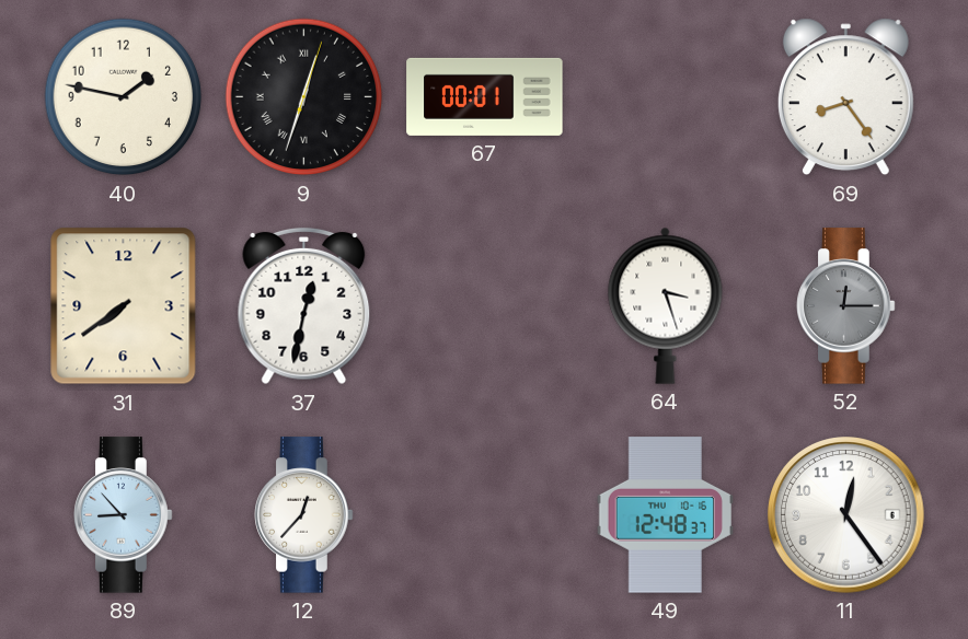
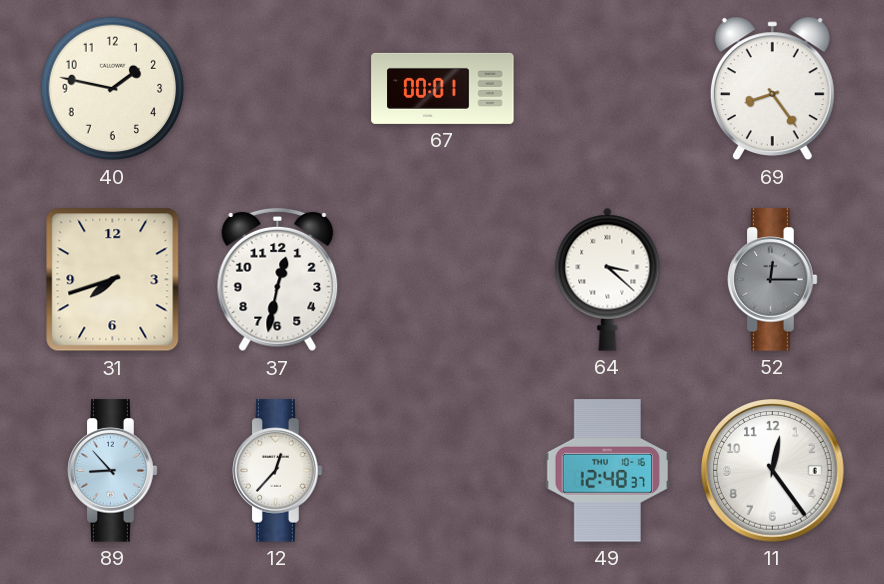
9: 12:33 -> none (304, 97)
31: 7:39 -> 7:42 (113, 280)
64: 3:27 -> 3:22 (608, 279)
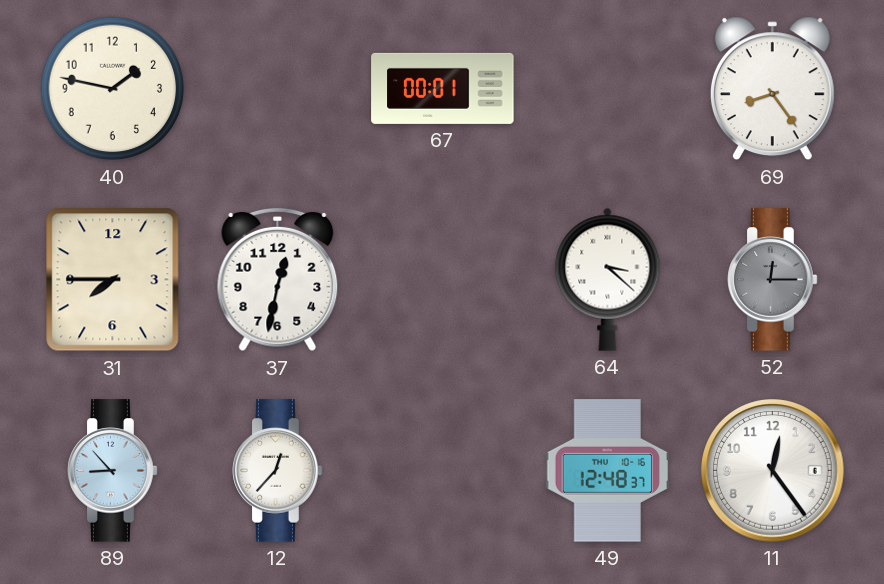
31: 7:42 -> 7:45 (113, 280)
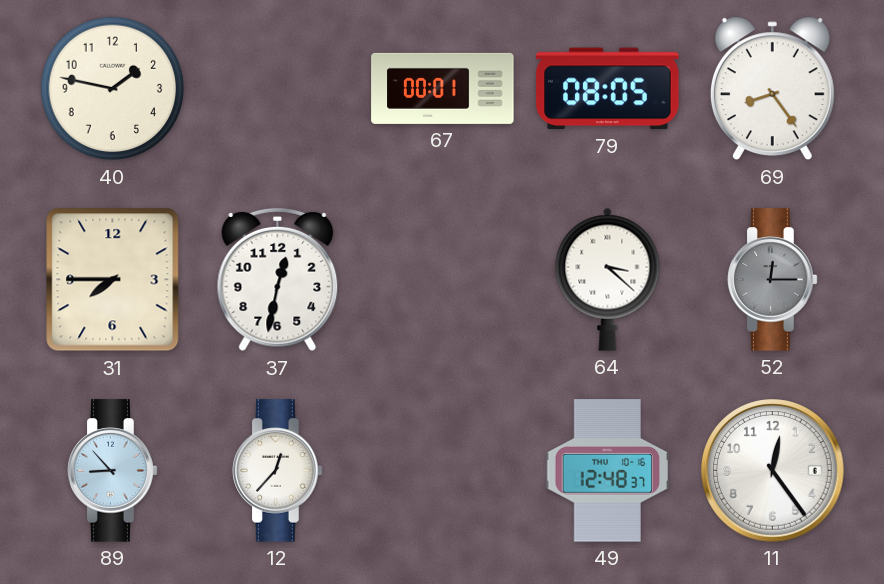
79: none -> 08:05 (608, 89)
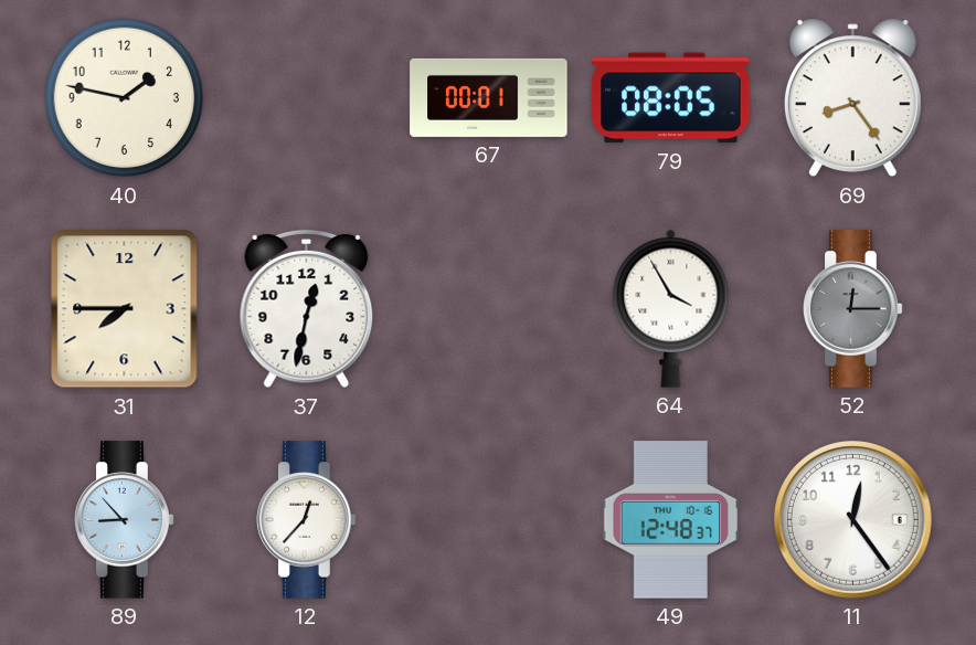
64: 3:22 -> 3:55 (671, 308)
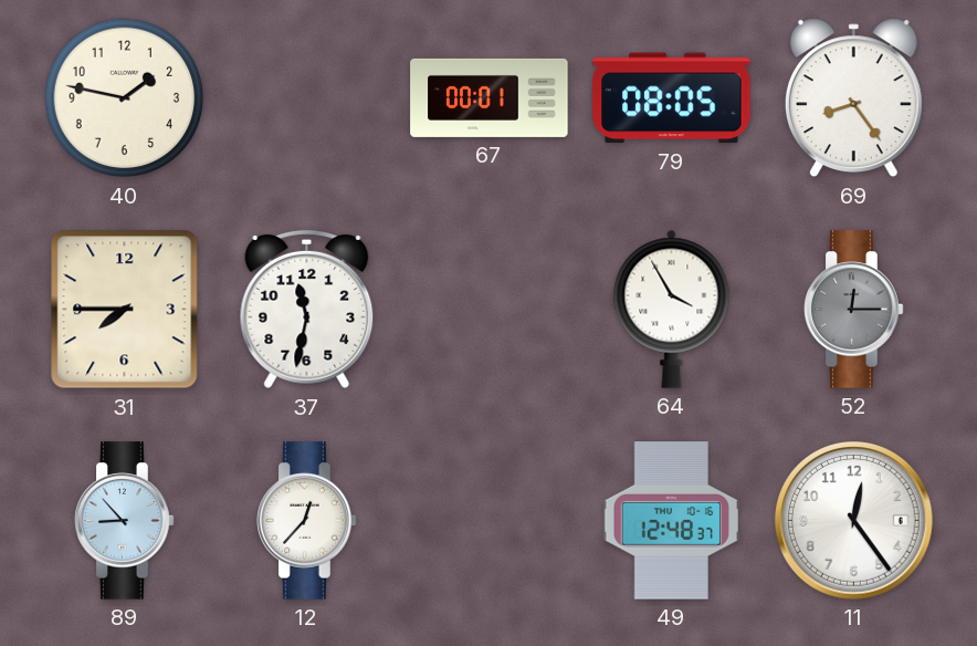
37: 12:32 -> 11:32 (307, 310)
